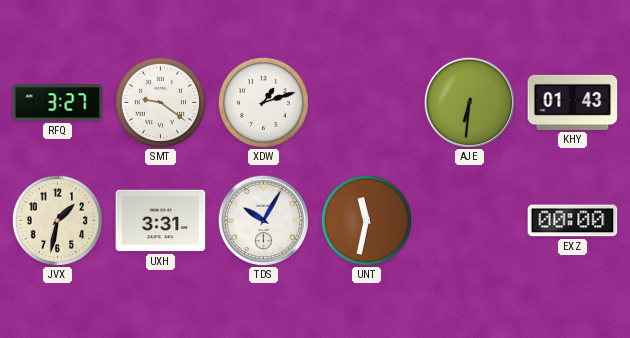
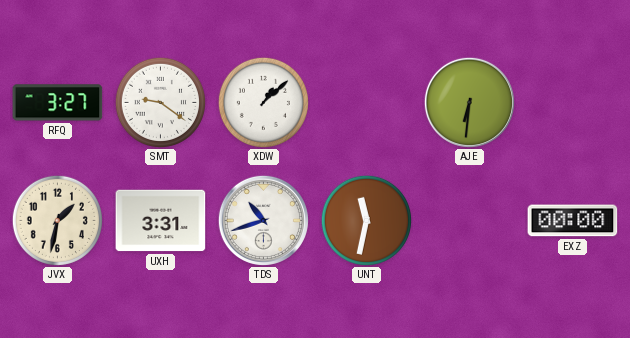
XDW: 1:12 -> 1:08 (263, 102)
KHY: 01:43 -> none (573, 102)
TDS: 10:05 -> 10:42 (263, 220)
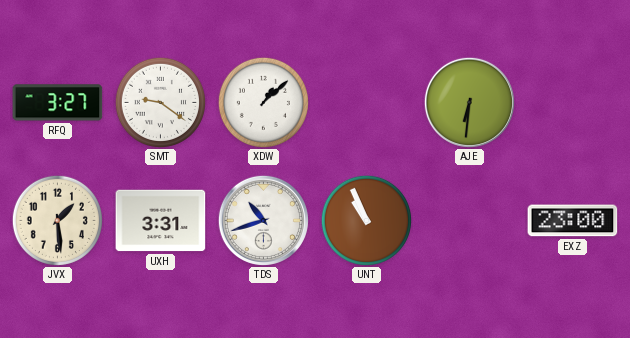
JVX: 1:32 -> 1:29 (57, 220)
UNT: 11:32 -> 10:56 (366, 220)
EXZ: 00:00 -> 23:00 (573, 221)
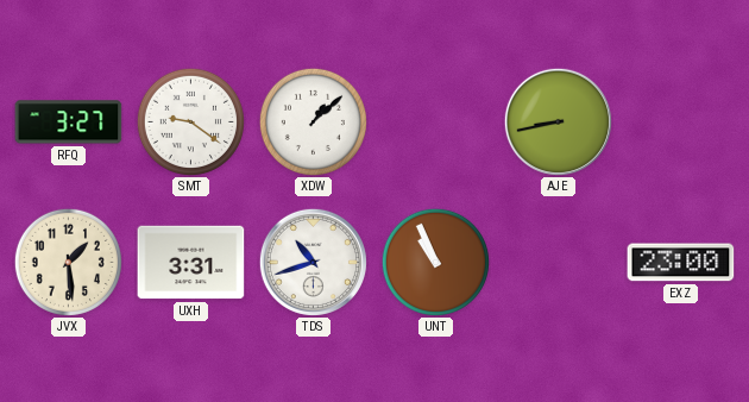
AJE: 6:31 -> 8:43 (558, 121)
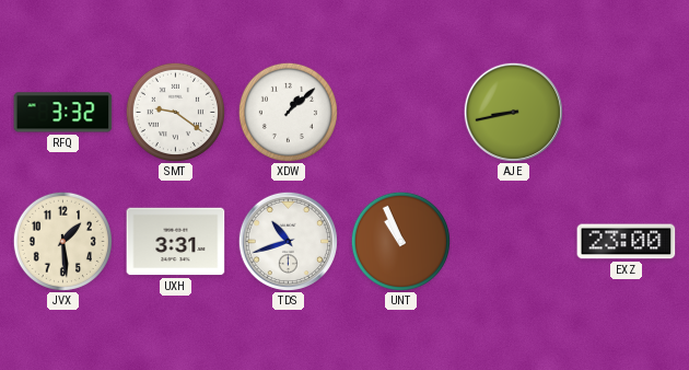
RFQ: 3:27 -> 3:32 (63, 113)
